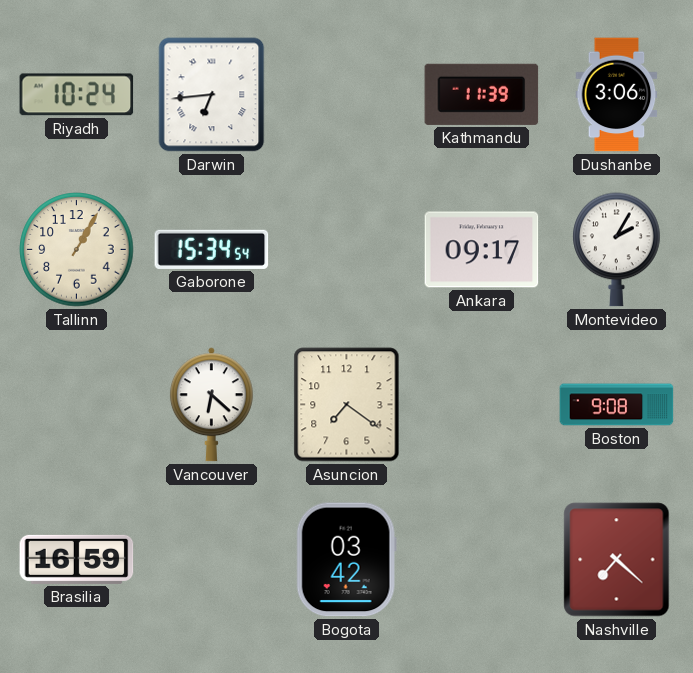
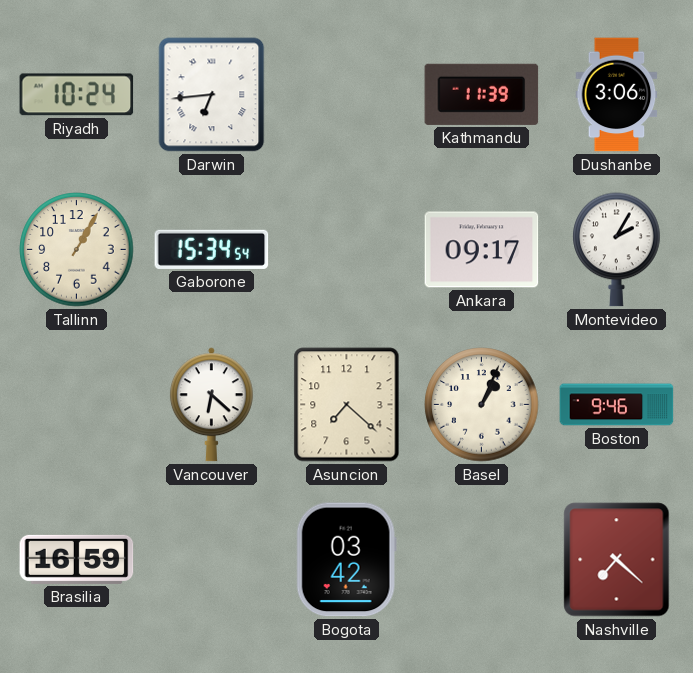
Asuncion: 7:21 -> 7:22 (347, 405)
Basel: none -> 1:04 (482, 405)
Boston: 9:08 -> 9:46 (617, 405)
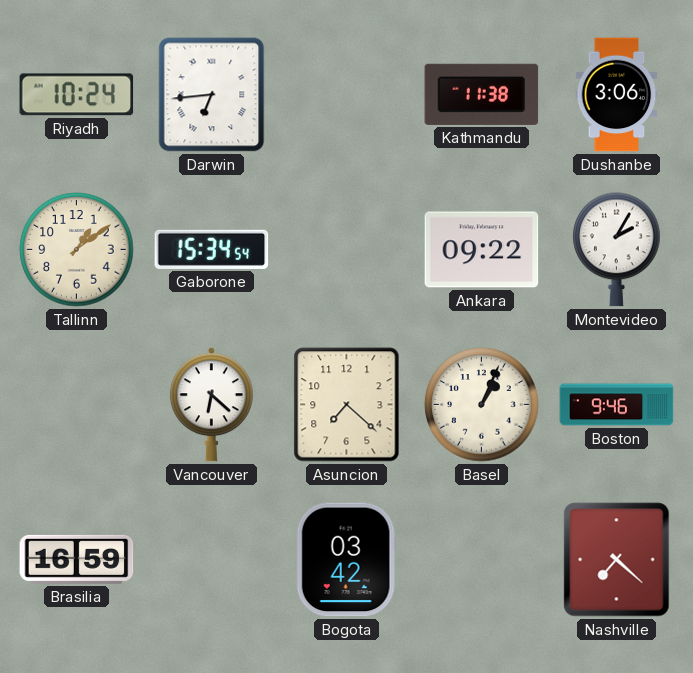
Kathmandu: 11:39 -> 11:38 (482, 94)
Tallinn: 1:05 -> 1:09 (77, 250)
Ankara: 09:17 -> 09:22 (482, 250)
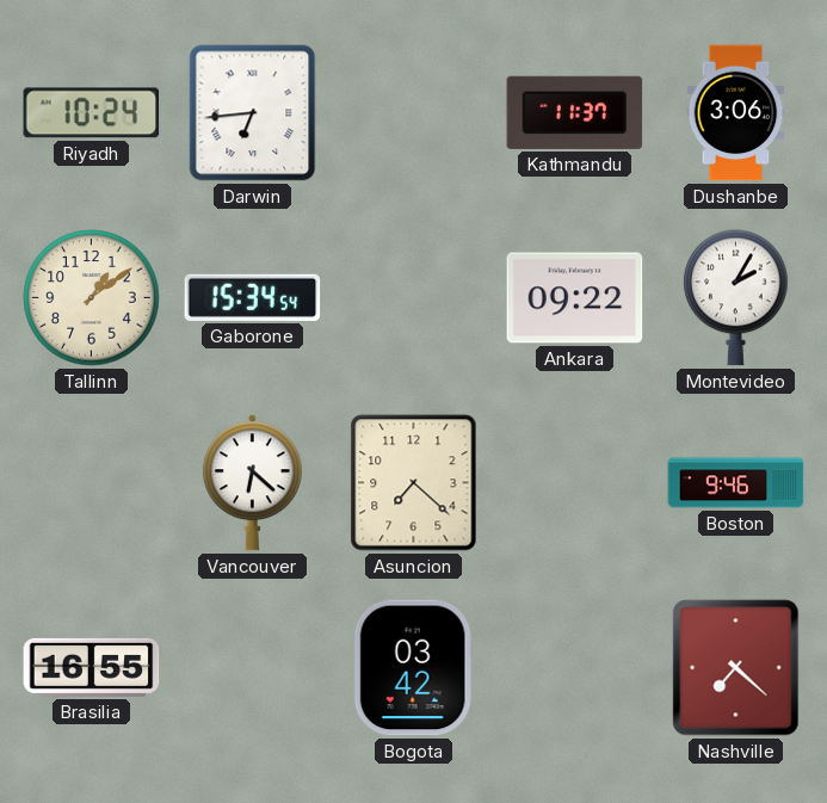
Kathmandu: 11:38 -> 11:37 (575, 112)
Basel: 1:04 -> none (482, 405)
Brasilia: 16:59 -> 16:55 (92, 667)
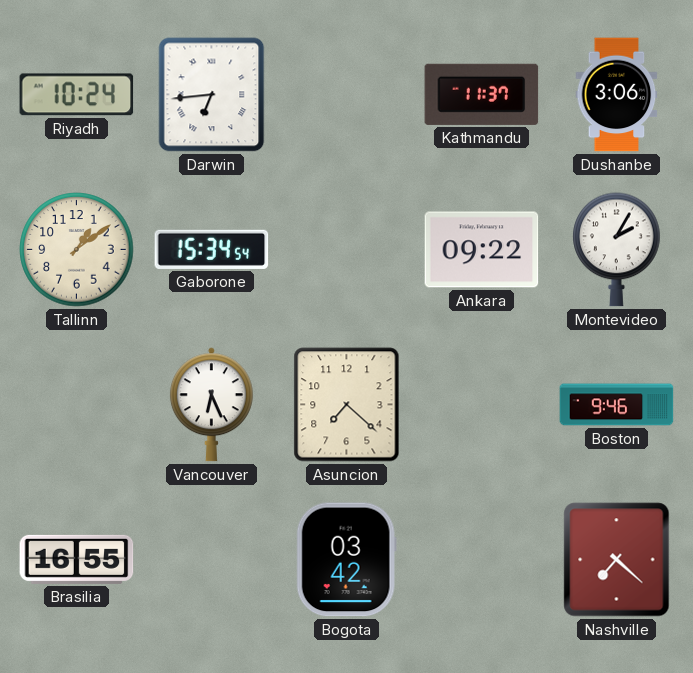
Vancouver: 6:22 -> 6:26 (211, 405)
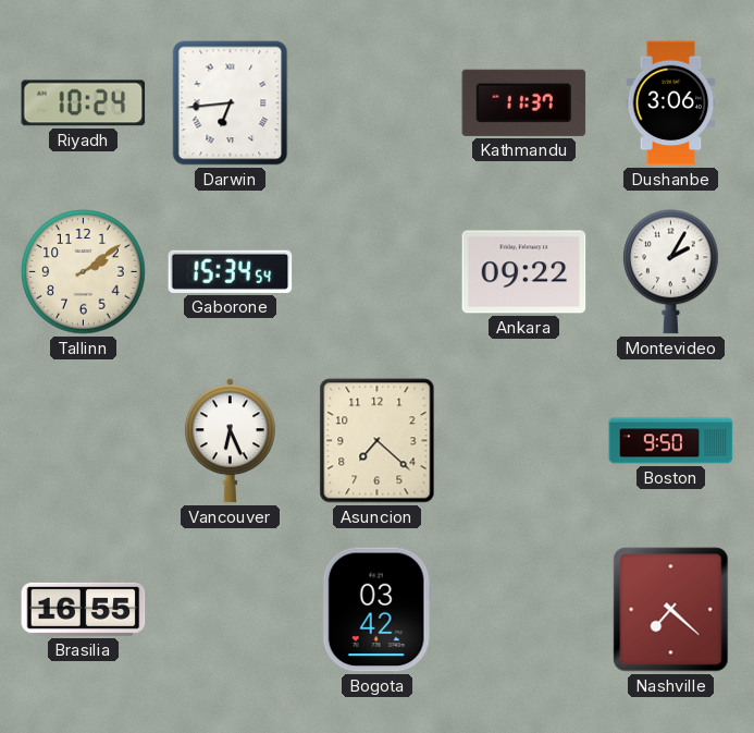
Tallinn: 1:09 -> 2:09 (84, 272)
Boston: 9:46 -> 9:50 (671, 441)
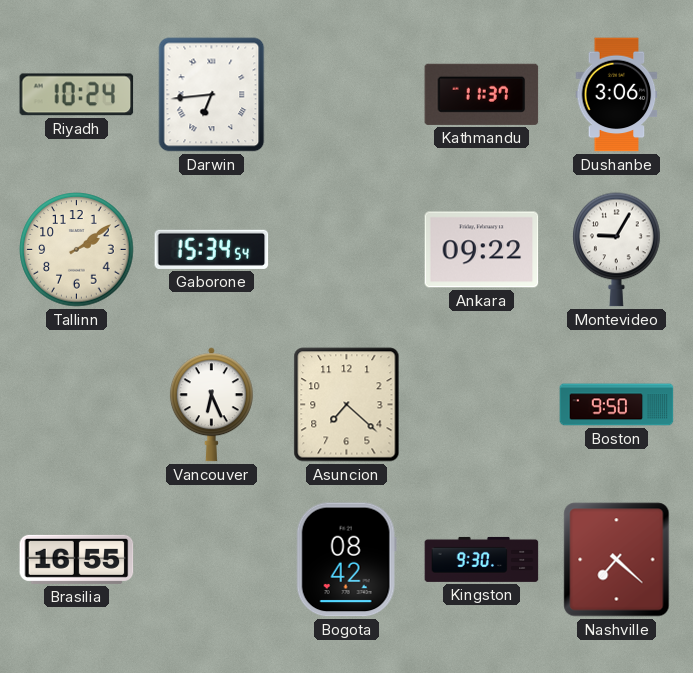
Montevideo: 2:05 -> 9:05 (617, 250)
Bogota: 03:42 -> 08:42 (346, 560)
Kingston: none -> 9:30 (482, 559)
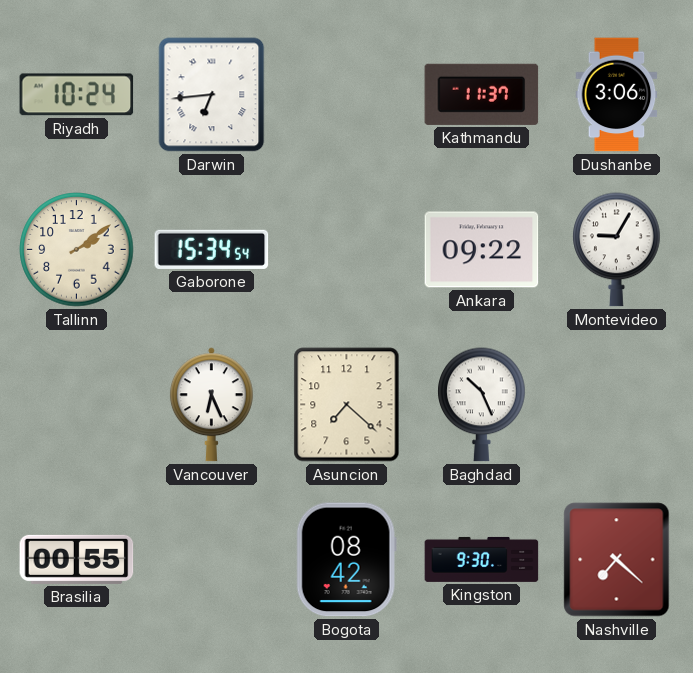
Baghdad: none -> 10:26 (482, 405)
Boston: 9:50 -> none (617, 405)
Brasilia: 16:55 -> 00:55 (77, 559)
